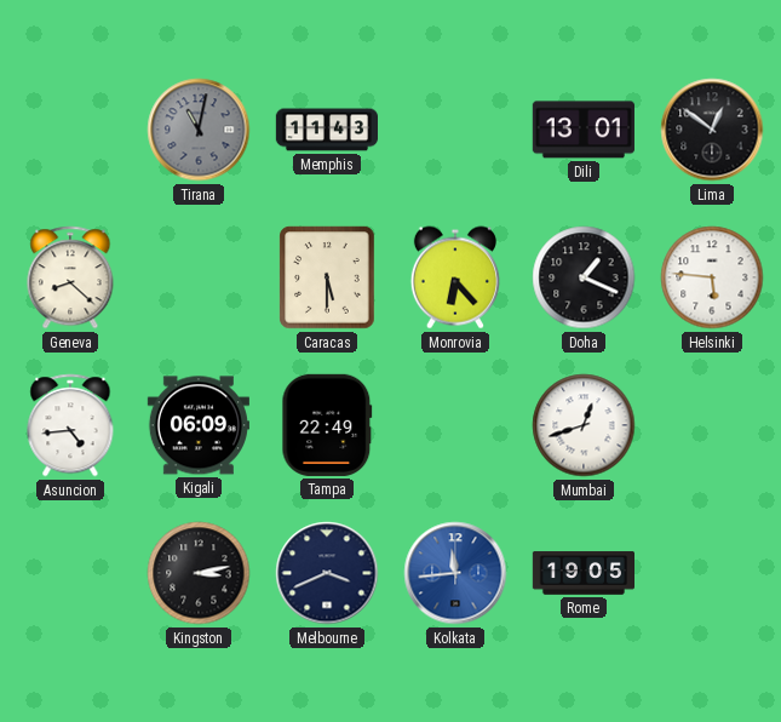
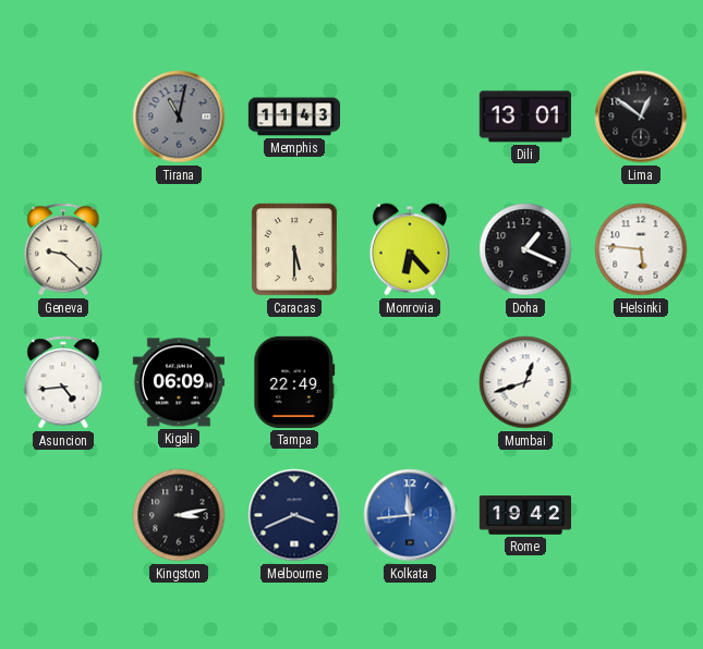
Geneva: 8:22 -> 9:22 (63, 249)
Rome: 19:05 -> 19:42 (524, 515)
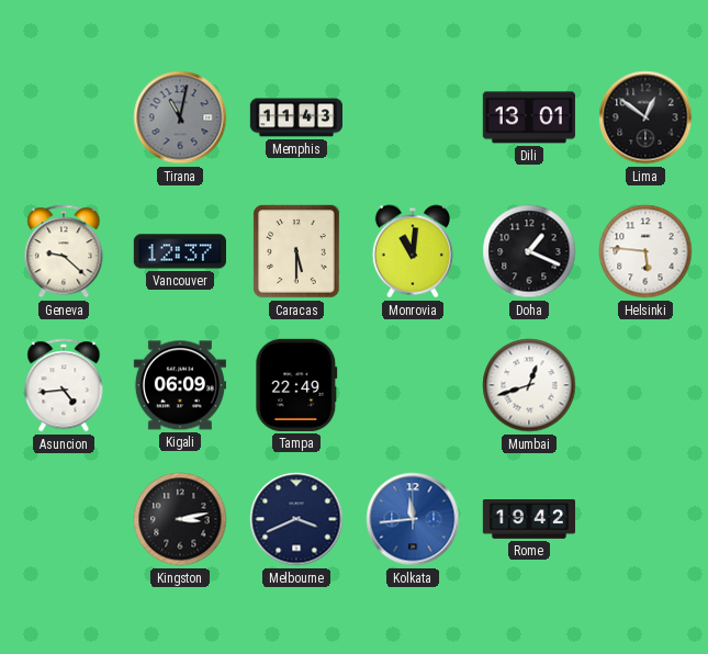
Vancouver: none -> 12:37 (180, 251)
Monrovia: 6:23 -> 11:01 (413, 251)
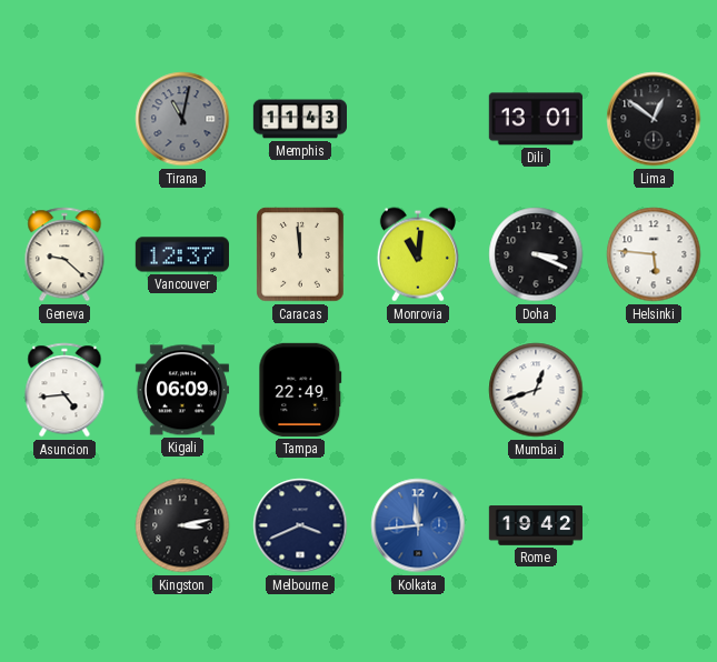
Caracas: 5:30 -> 11:59 (300, 254)
Doha: 1:19 -> 3:19 (536, 254)
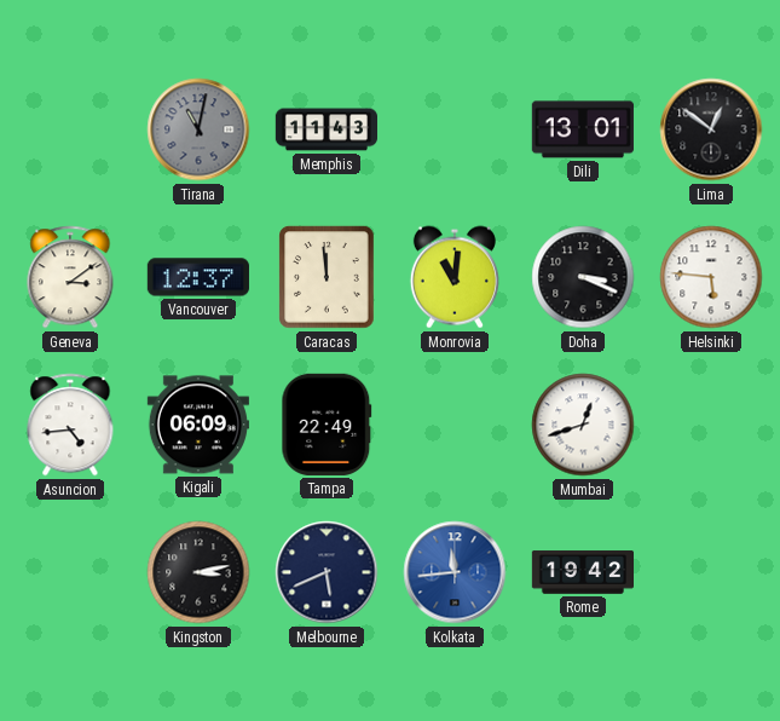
Geneva: 9:22 -> 3:09 (70, 277)
Melbourne: 3:41 -> 5:41 (327, 572)
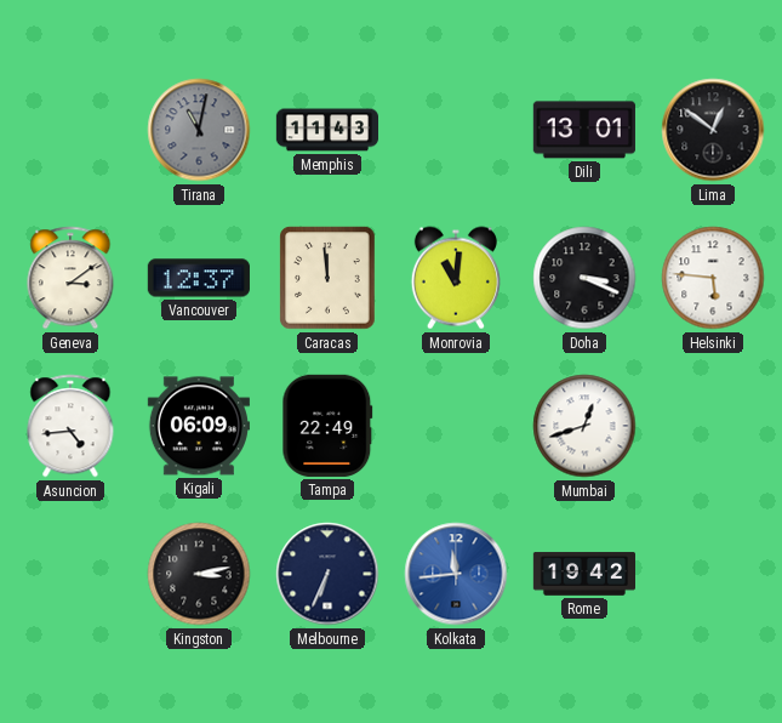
Melbourne: 5:41 -> 6:34 (327, 574)
